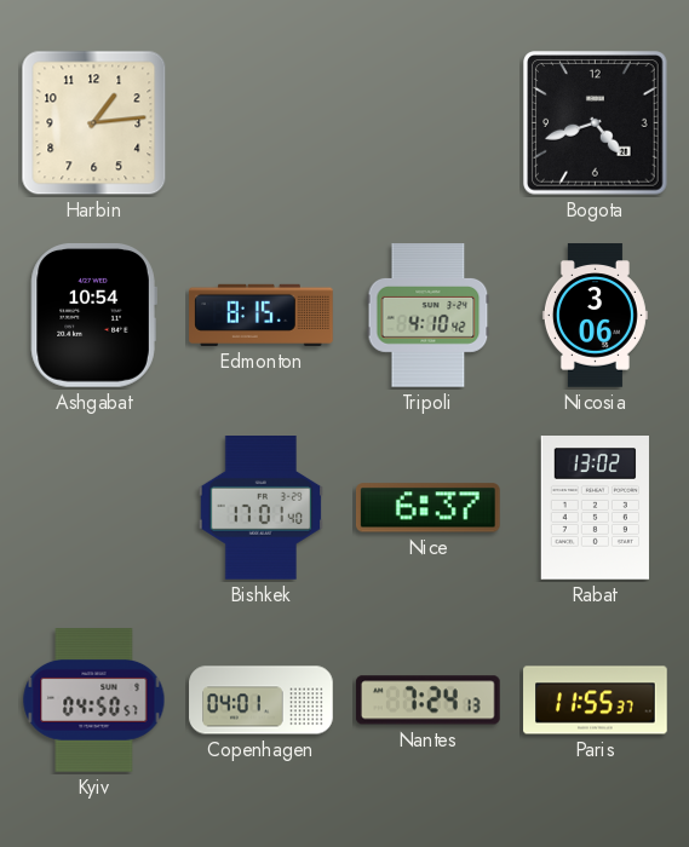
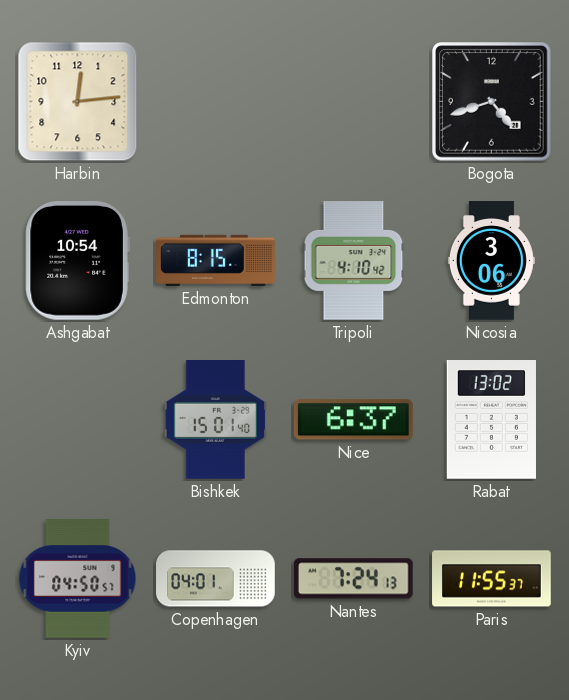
Harbin: 1:14 -> 12:14 (78, 102)
Bishkek: 17:01 -> 15:01 (216, 420)
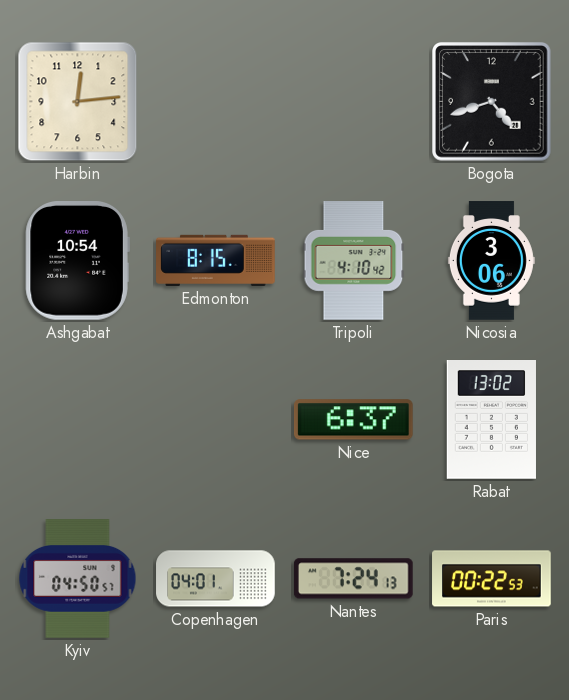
Bishkek: 15:01 -> none (216, 420)
Paris: 11:55 -> 00:22 (492, 579)
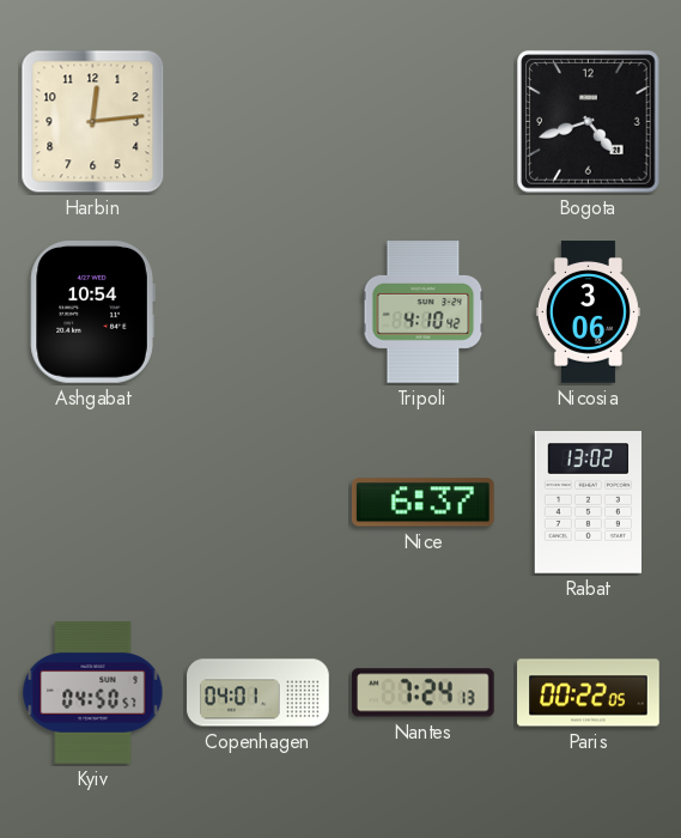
Edmonton: 8:15 -> none (216, 260)
Paris: 00:22:53 -> 00:22:05 (589, 693)
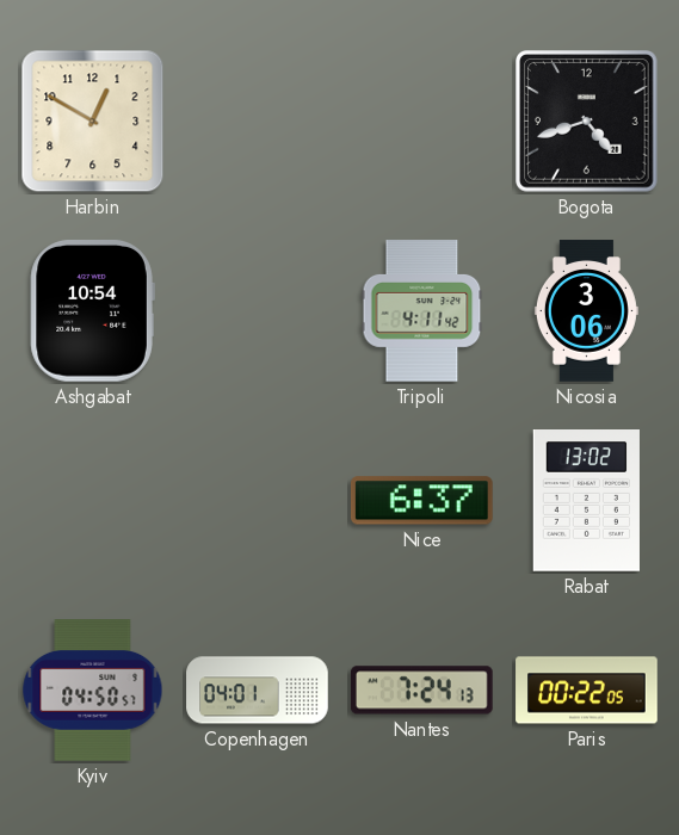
Harbin: 12:14 -> 12:50 (93, 122)
Tripoli: 4:10 -> 4:11 (422, 311)
